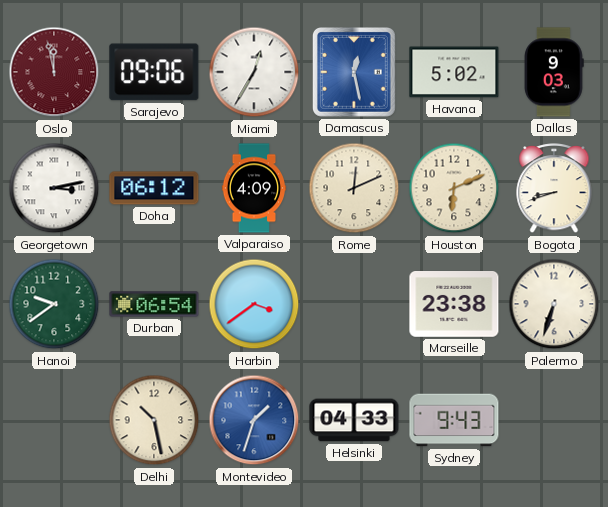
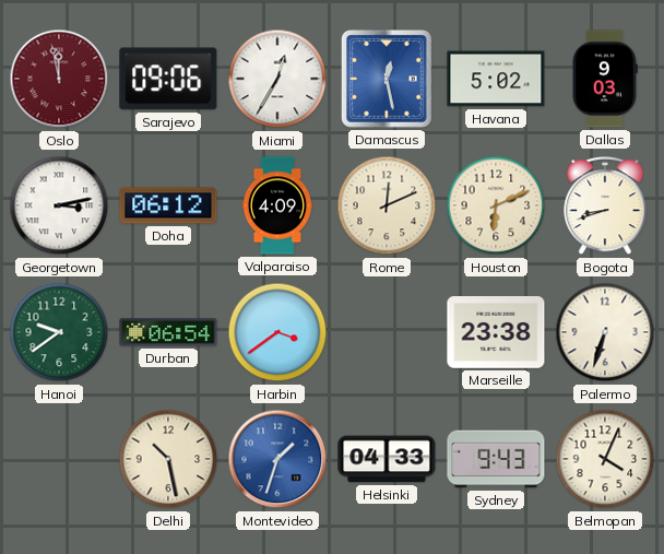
Belmopan: none -> 4:04 (605, 459)
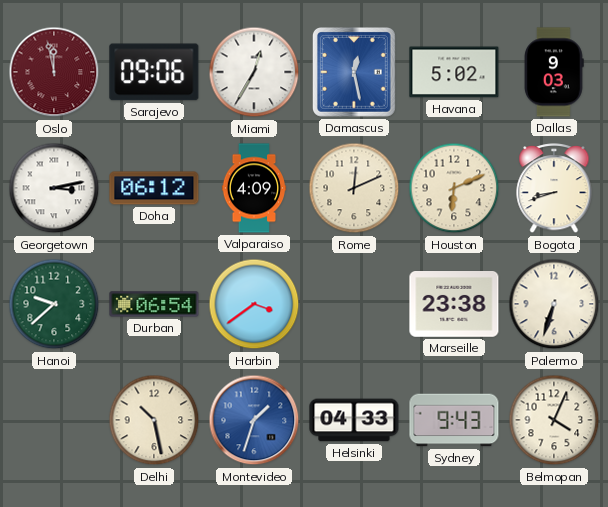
Hanoi: 9:39 -> 9:38 (54, 304)
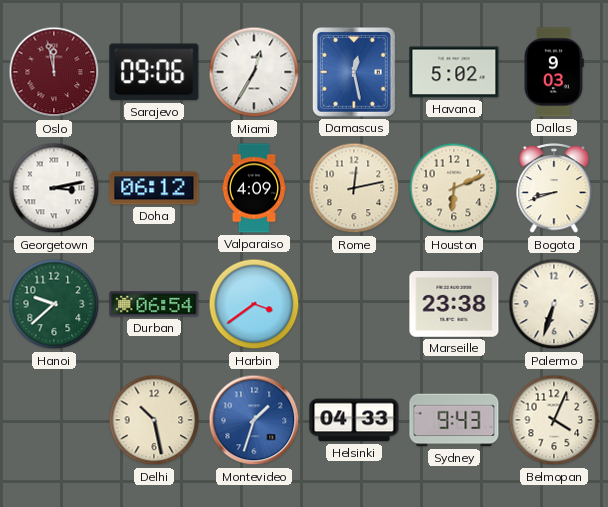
Rome: 12:11 -> 12:13 (354, 188)
